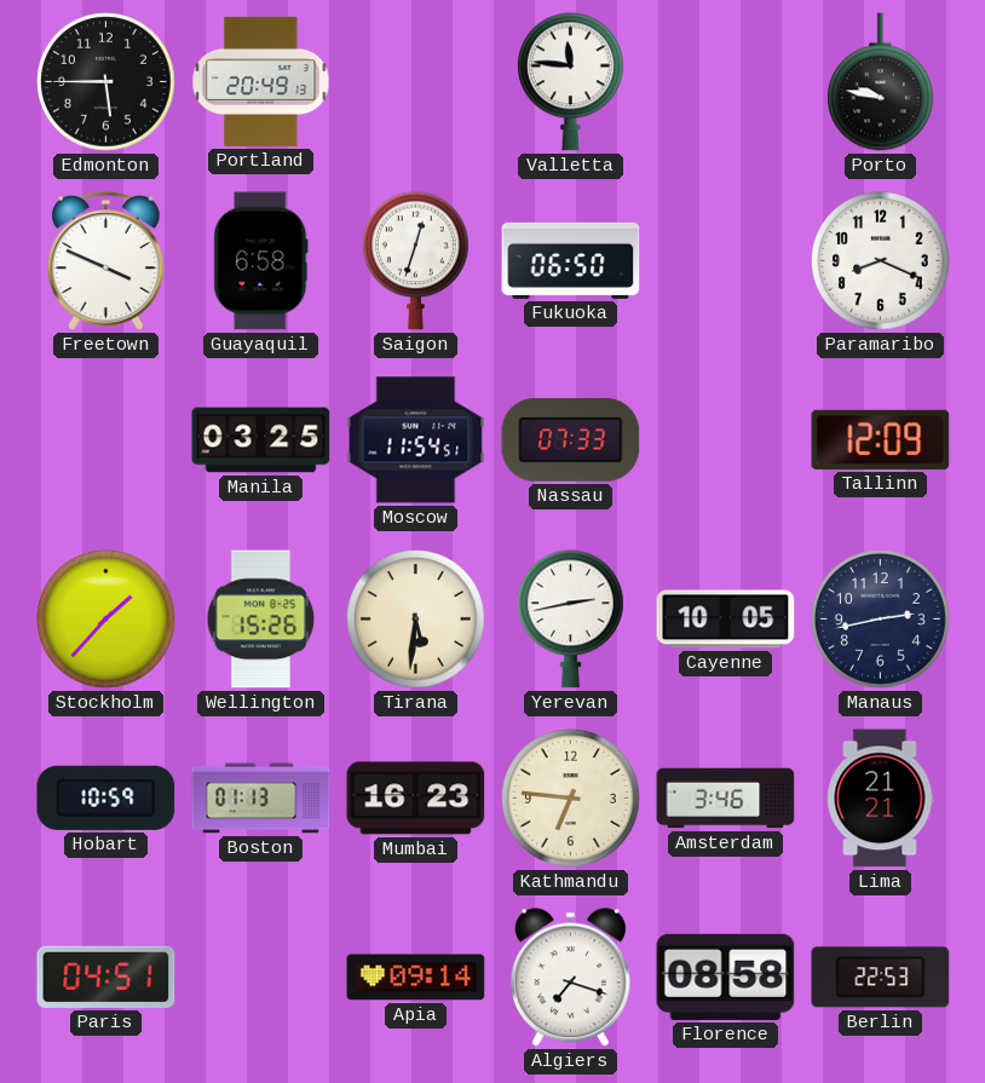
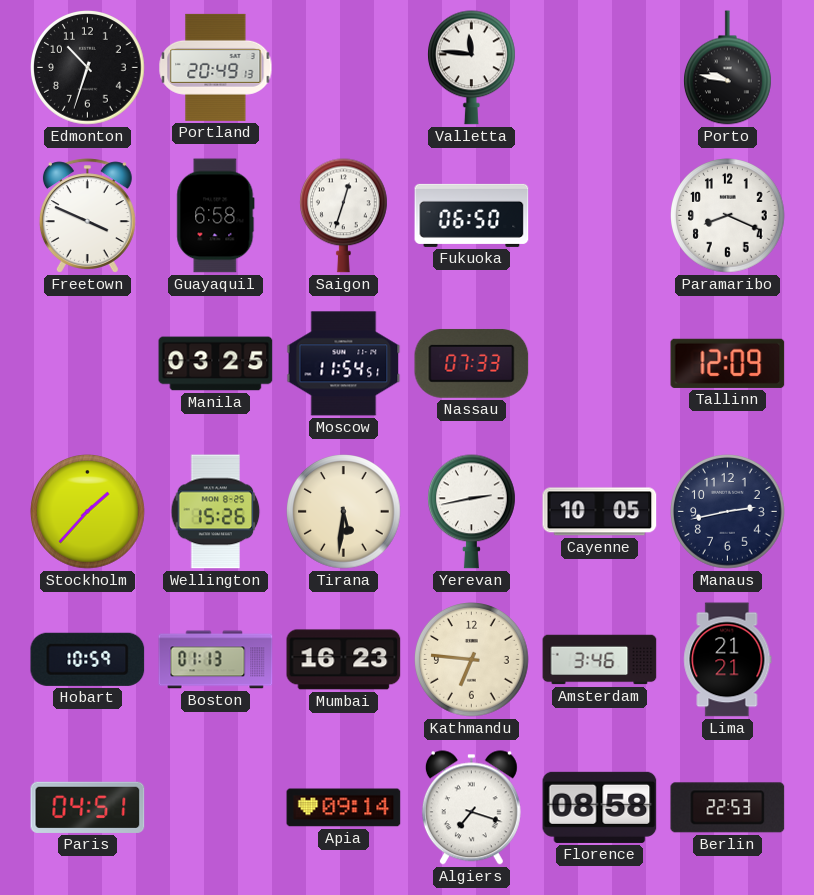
Edmonton: 5:45 -> 10:33 (88, 68)
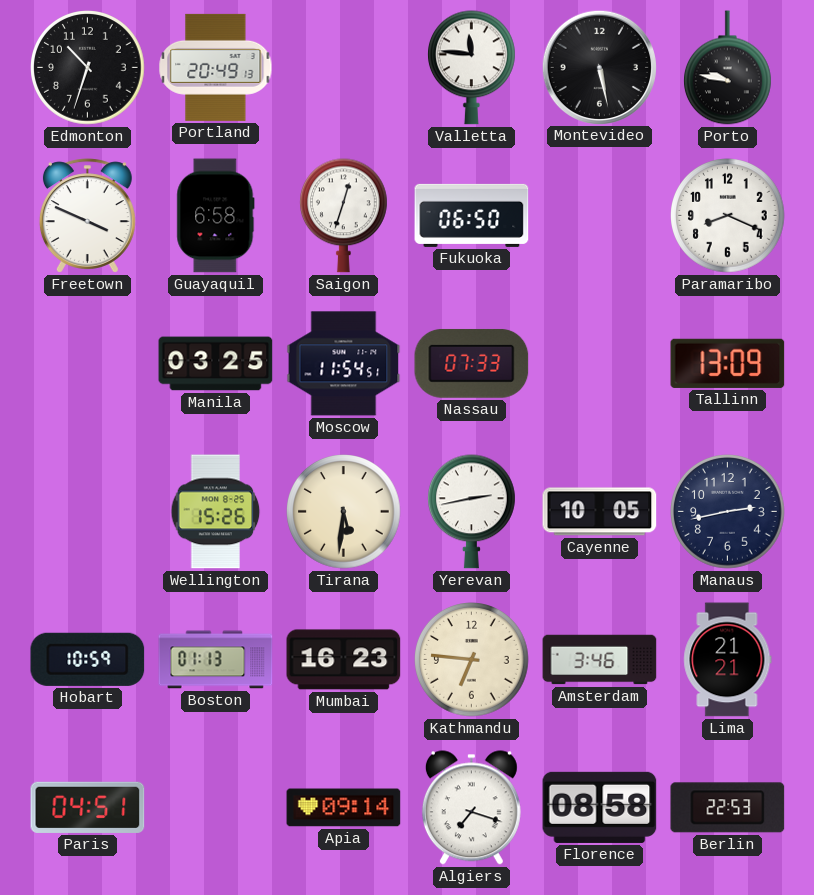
Montevideo: none -> 5:28 (599, 67)
Tallinn: 12:09 -> 13:09 (728, 363)
Stockholm: 1:37 -> none (88, 512)
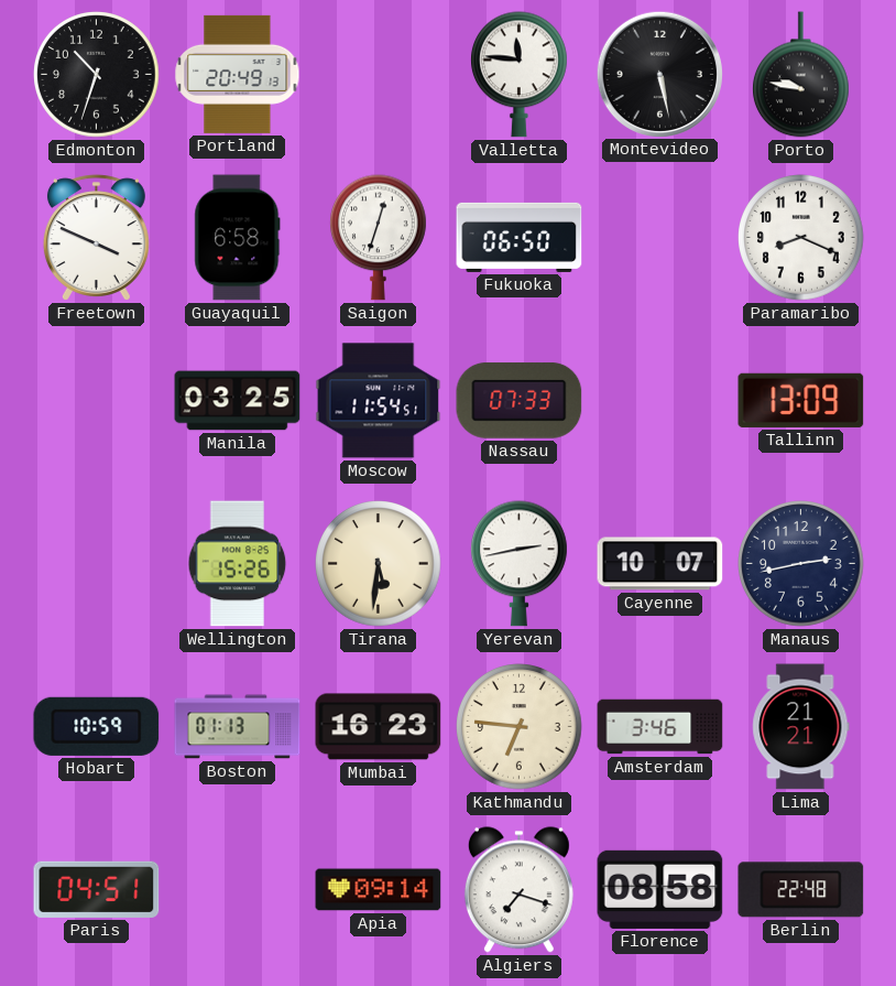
Cayenne: 10:05 -> 10:07 (660, 564)
Berlin: 22:53 -> 22:48 (801, 890)
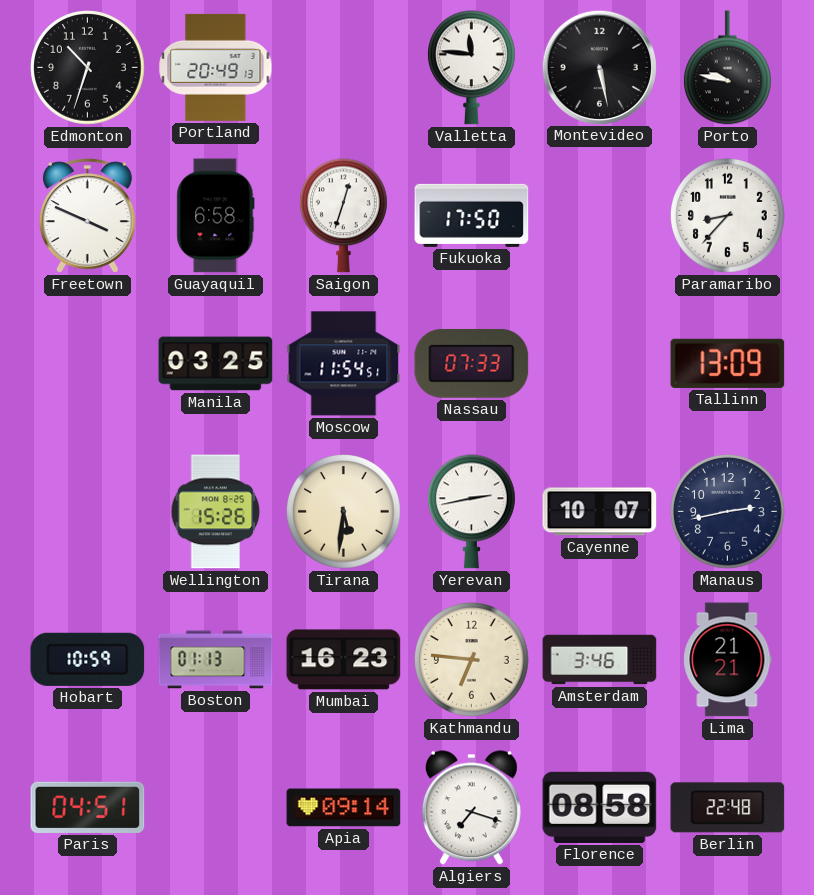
Fukuoka: 06:50 -> 17:50 (472, 215)
Paramaribo: 8:19 -> 8:37 (728, 216)
